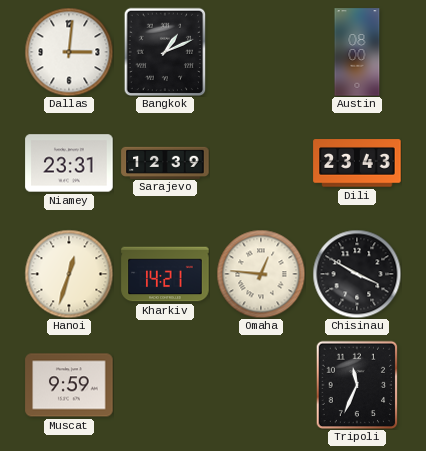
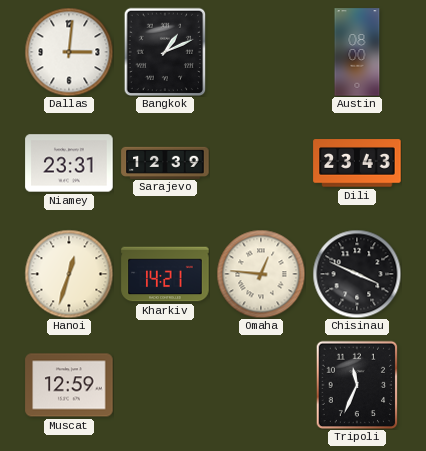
Chisinau: 3:50 -> 3:49 (357, 274)
Muscat: 9:59 -> 12:59 (69, 385)
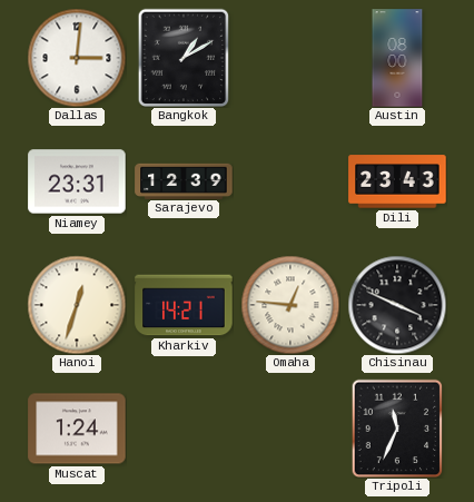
Bangkok: 1:11 -> 1:10 (184, 58)
Muscat: 12:59 -> 1:24 (77, 429)
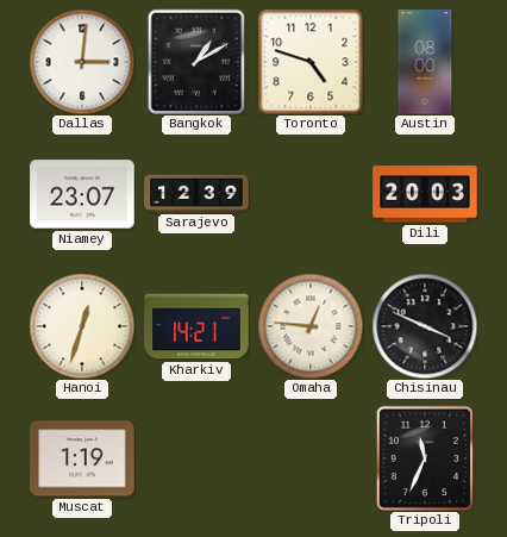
Toronto: none -> 4:48 (311, 62)
Niamey: 23:31 -> 23:07 (82, 194)
Dili: 23:43 -> 20:03 (425, 194)
Muscat: 1:24 -> 1:19 (82, 458)
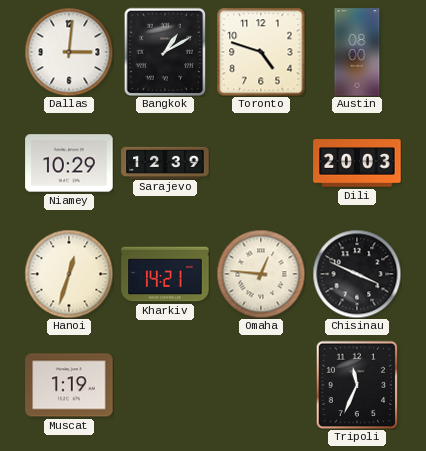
Niamey: 23:07 -> 10:29 (69, 163)
